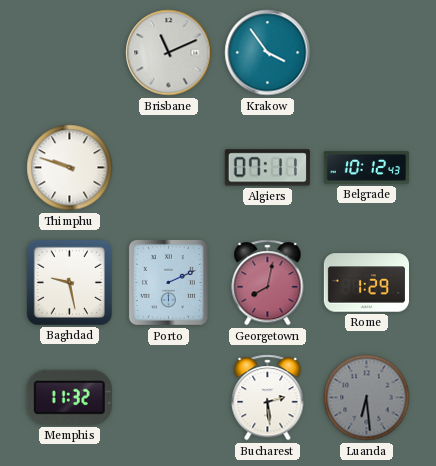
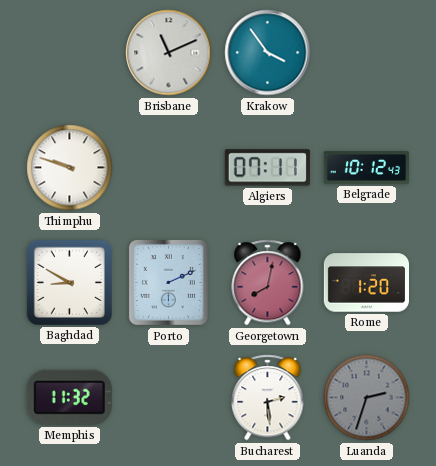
Baghdad: 9:28 -> 8:50 (69, 282)
Rome: 1:29 -> 1:20 (366, 283)
Luanda: 6:29 -> 2:33 (367, 398)
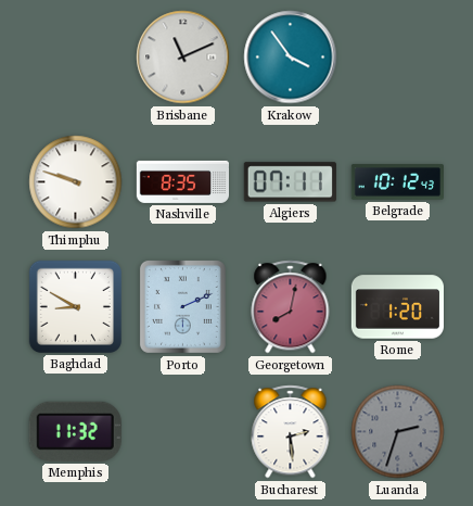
Nashville: none -> 8:35 (182, 181)
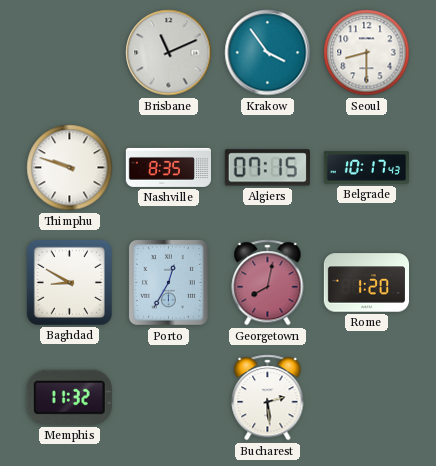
Seoul: none -> 8:30 (367, 53)
Algiers: 07:11 -> 07:15 (267, 168)
Belgrade: 10:12 -> 10:17 (366, 168)
Porto: 2:11 -> 12:35 (168, 282)
Luanda: 2:33 -> none (398, 432)
